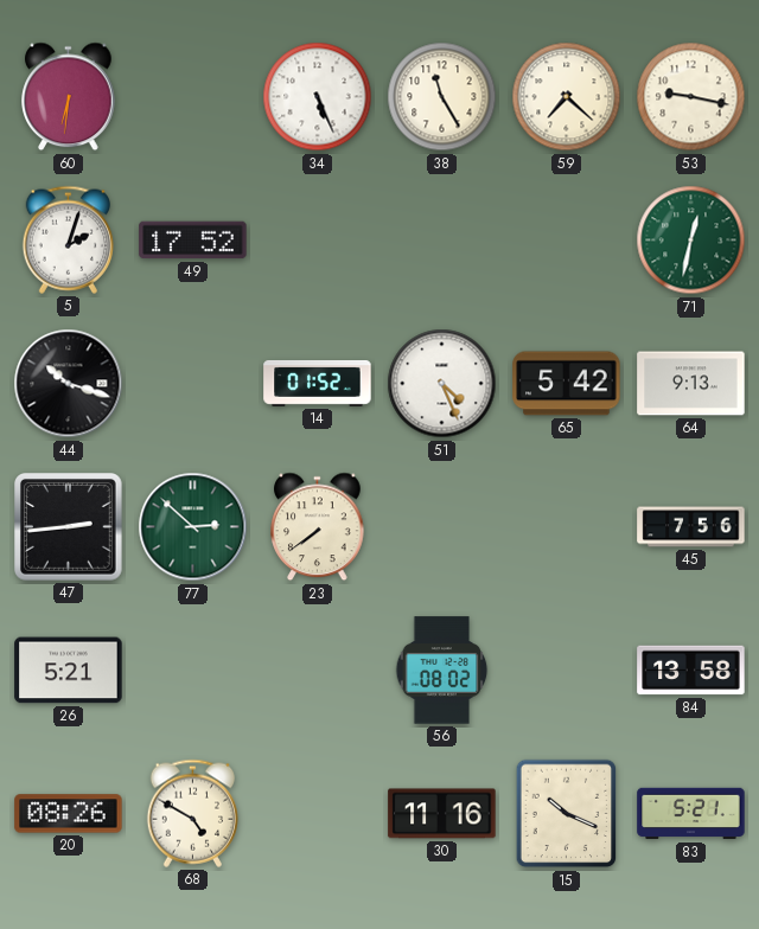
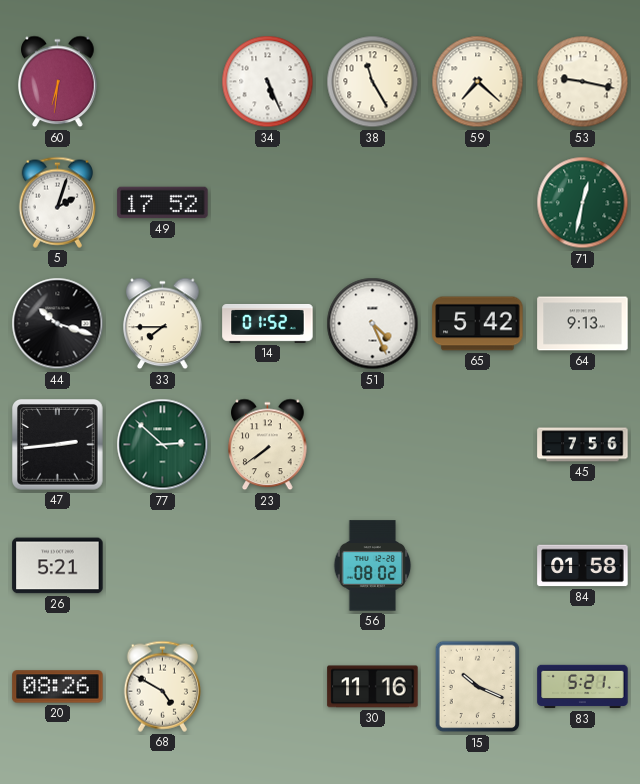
33: none -> 7:45 (163, 324)
84: 13:58 -> 01:58 (583, 566)
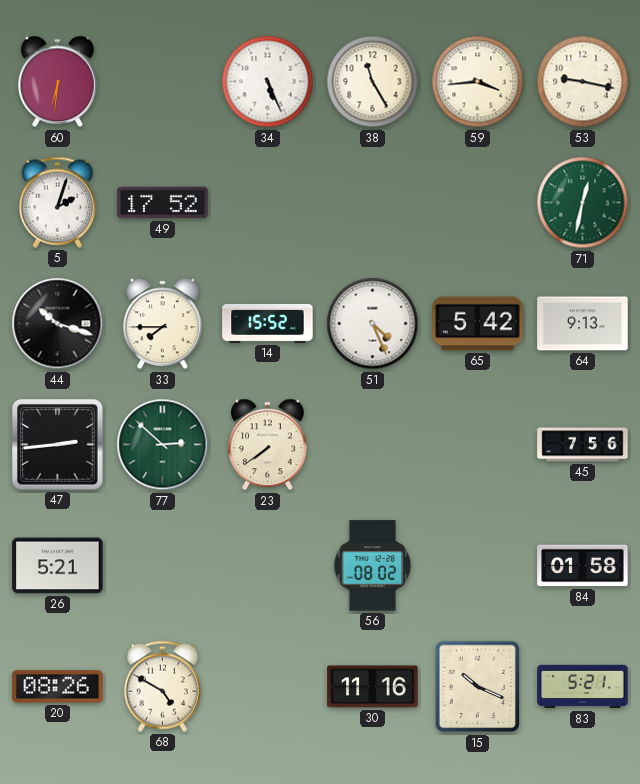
59: 7:22 -> 3:44 (478, 82)
14: 01:52 -> 15:52 (268, 323)
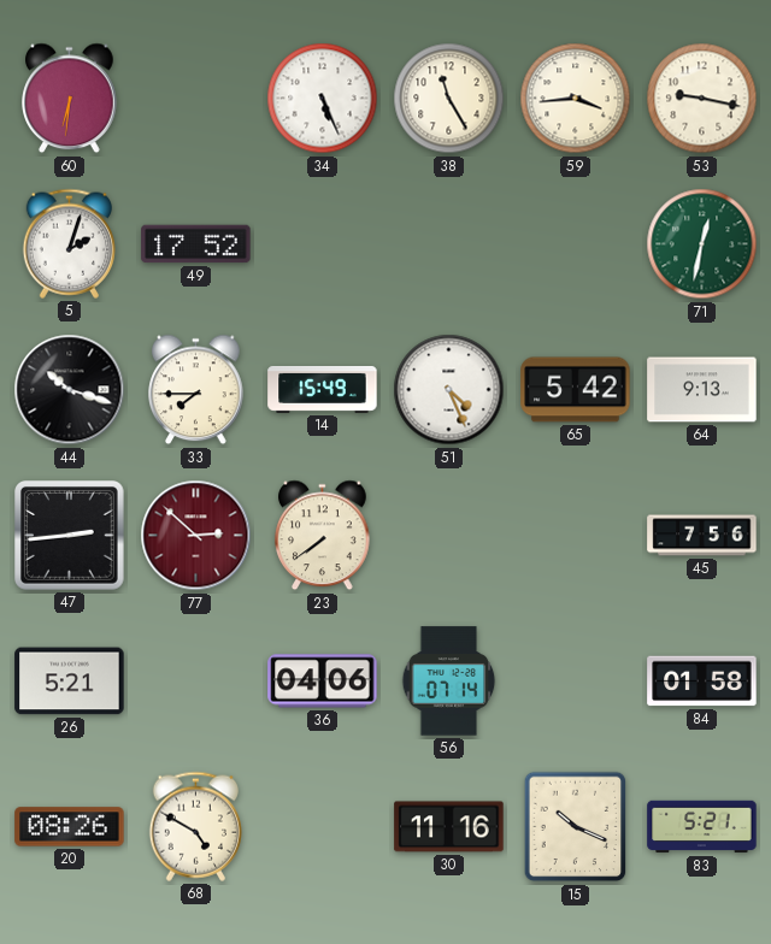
14: 15:52 -> 15:49 (323, 389)
77 dial: green -> burgundy (196, 536)
36: none -> 04:06 (323, 682)
56: 08:02 -> 07:14 (449, 682)
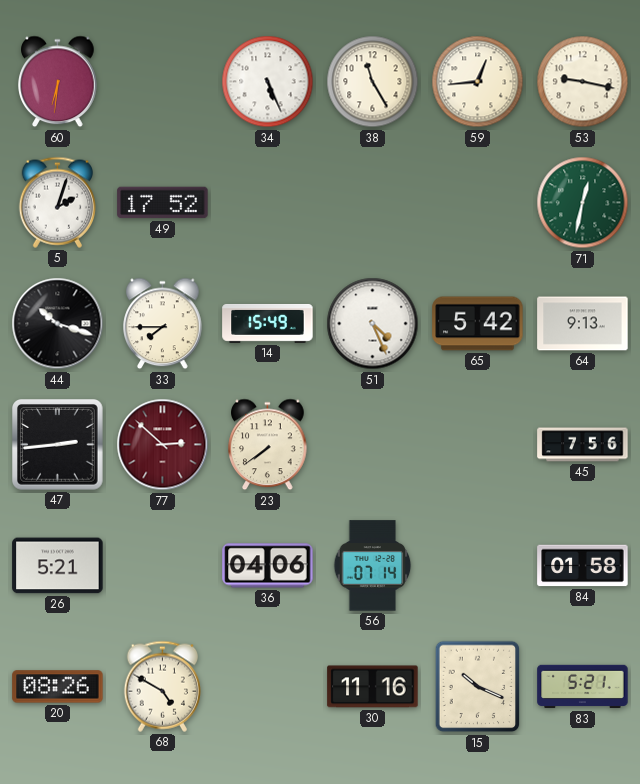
59: 3:44 -> 12:44 (478, 82)
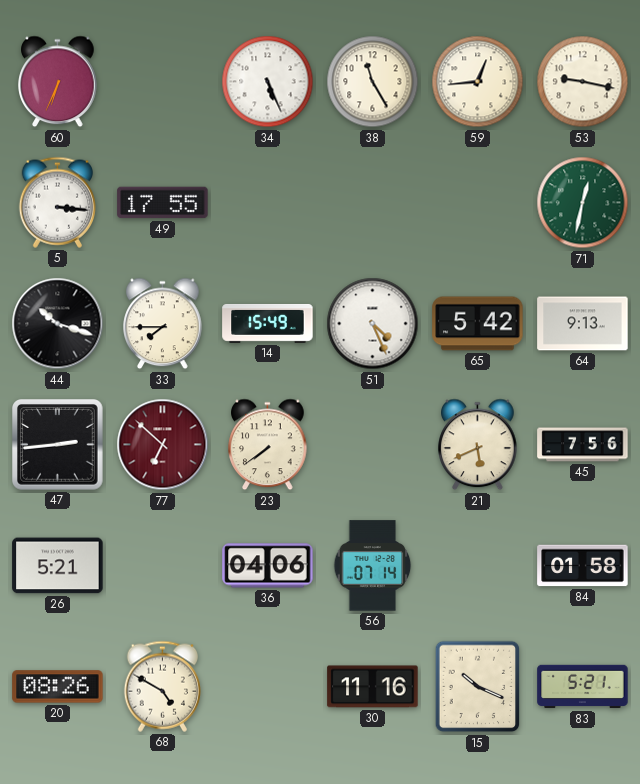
60: 6:31 -> 6:34 (58, 82)
5: 2:03 -> 3:16 (57, 202)
49: 17:52 -> 17:55 (163, 203)
77: 2:52 -> 6:52 (163, 445)
21: none -> 5:41 (478, 445)
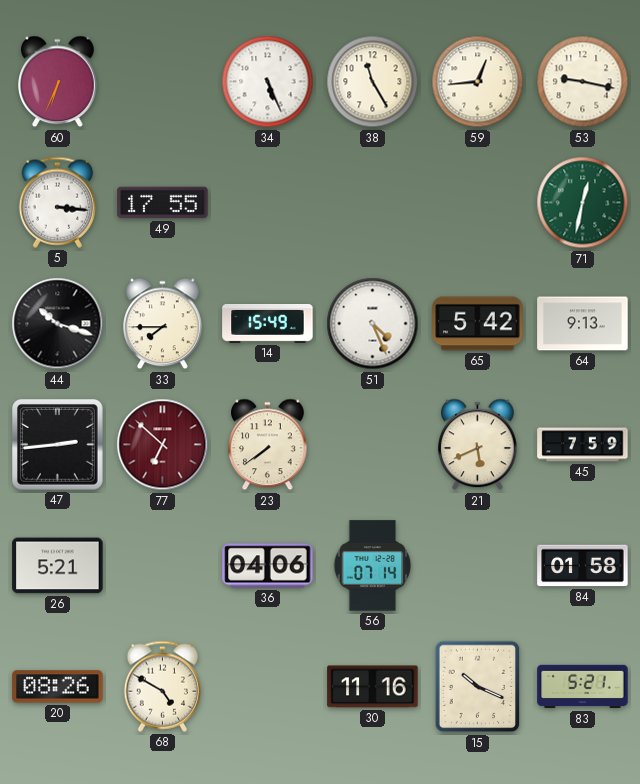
45: 7:56 -> 7:59 (583, 445)
